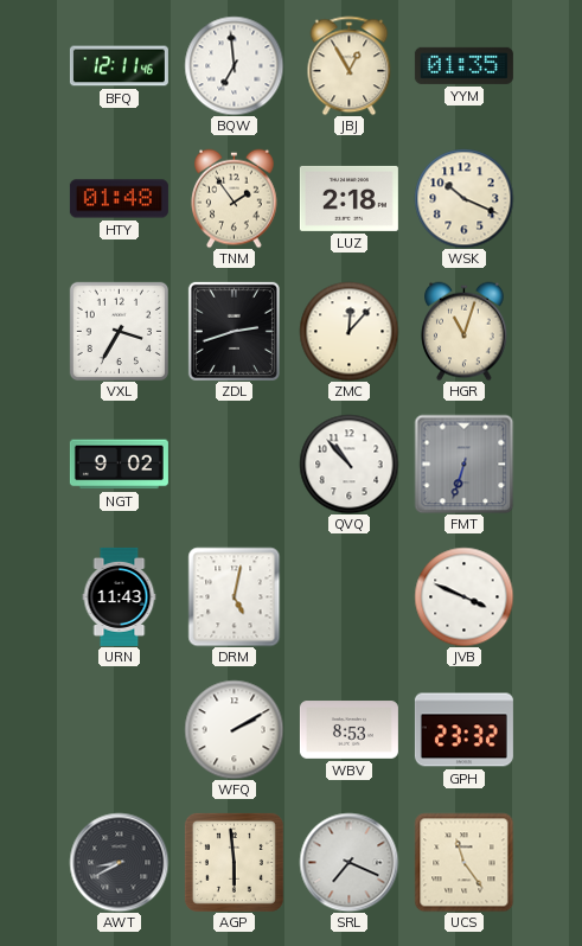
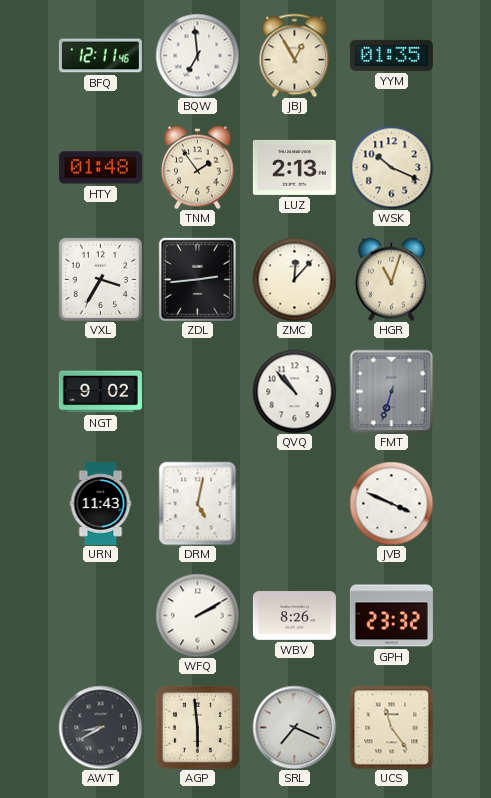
LUZ: 2:18 -> 2:13 (294, 167)
ZDL: 2:42 -> 2:44 (197, 279)
WBV: 8:53 -> 8:26 (294, 616)
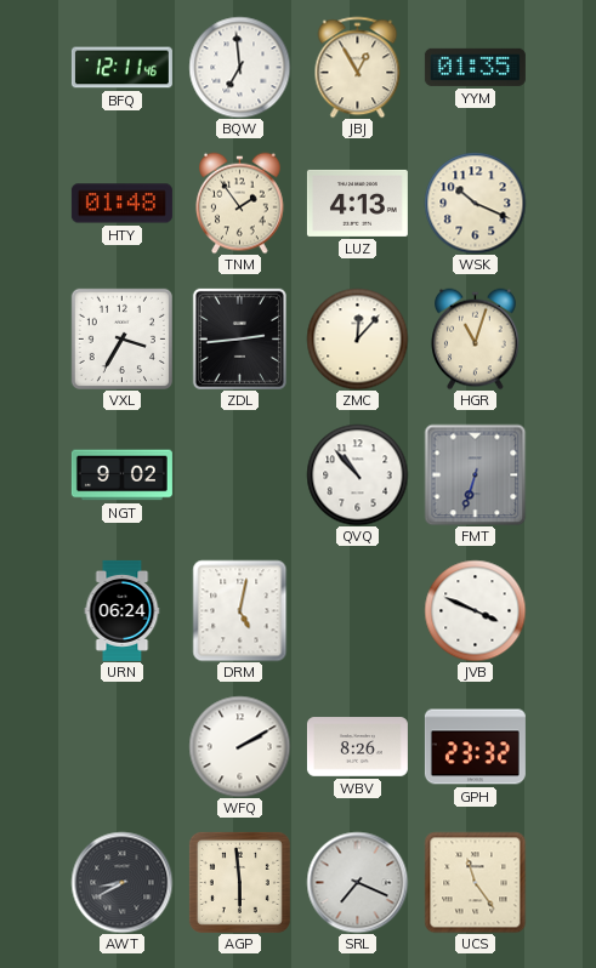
LUZ: 2:13 -> 4:13 (357, 203)
URN: 11:43 -> 06:24 (123, 610)
